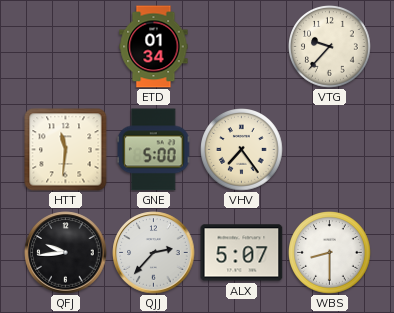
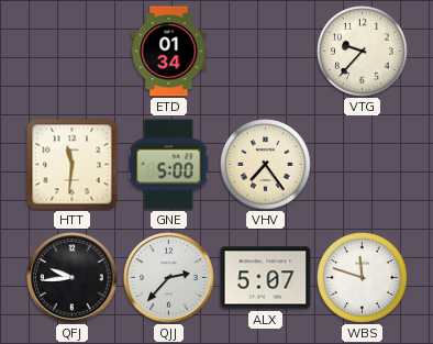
WBS: 8:30 -> 11:48 (363, 278)
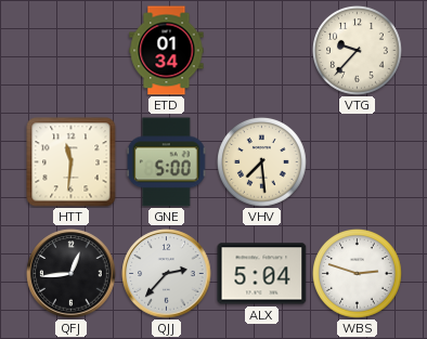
VHV: 7:24 -> 7:29 (262, 162)
QFJ: 9:44 -> 12:44 (72, 274)
ALX: 5:07 -> 5:04 (262, 274)
WBS: 11:48 -> 2:48 (358, 274)
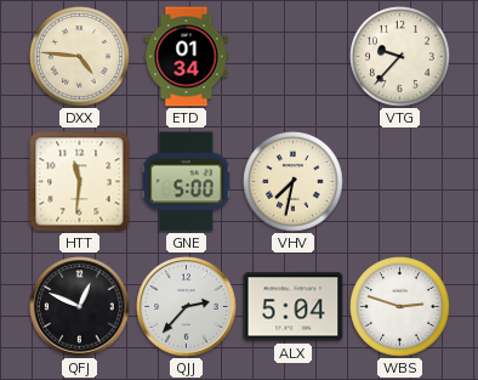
DXX: none -> 4:46 (80, 57)
VHV: 7:29 -> 7:32 (294, 182)
QFJ: 12:44 -> 12:49 (80, 307)
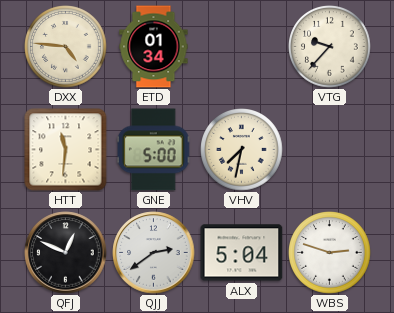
QJJ: 2:37 -> 2:39 (154, 253)
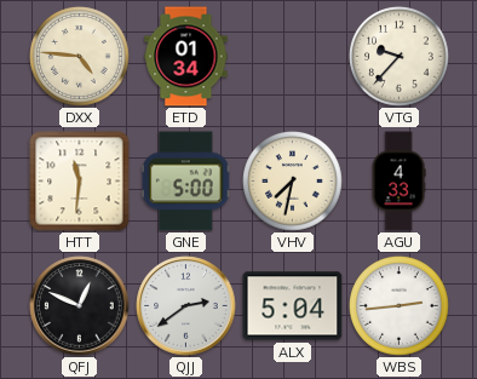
AGU: none -> 4:33 (398, 182)
WBS: 2:48 -> 2:44 (400, 306)
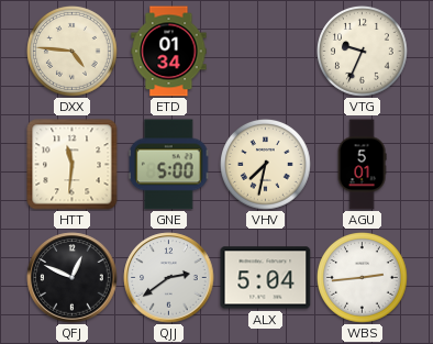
VTG: 9:37 -> 9:34 (363, 52)
AGU: 4:33 -> 5:01 (362, 165)
